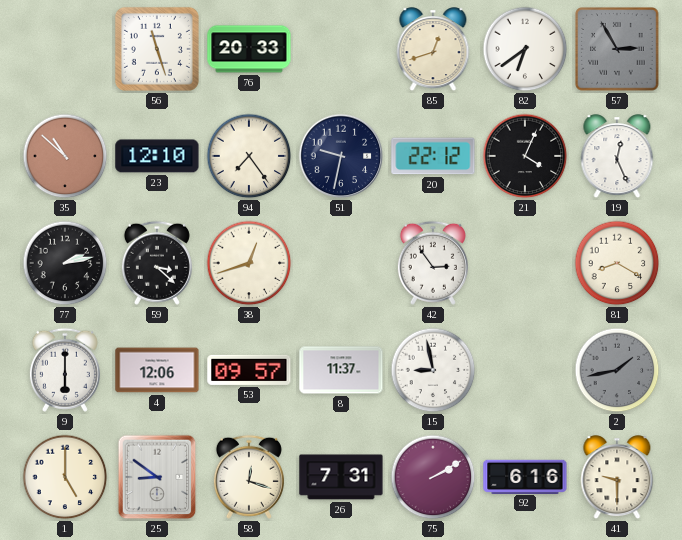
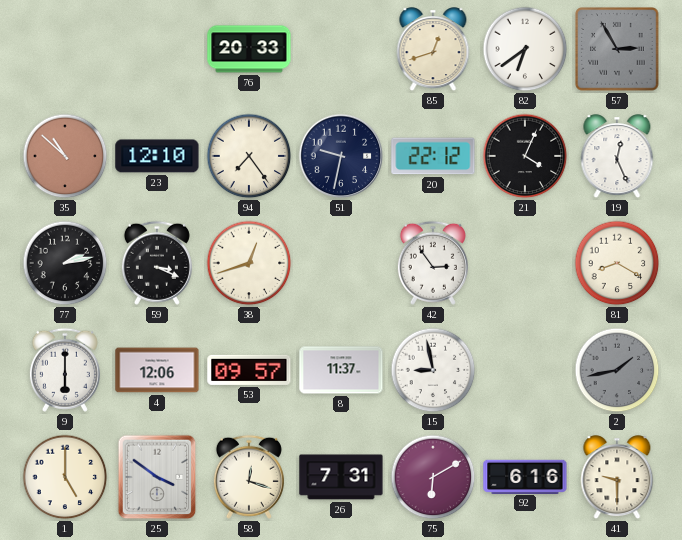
56: 11:27 -> none (157, 49)
59: 3:22 -> 3:19 (157, 263)
25: 8:51 -> 3:51 (157, 477)
75: 2:10 -> 6:10 (433, 477)
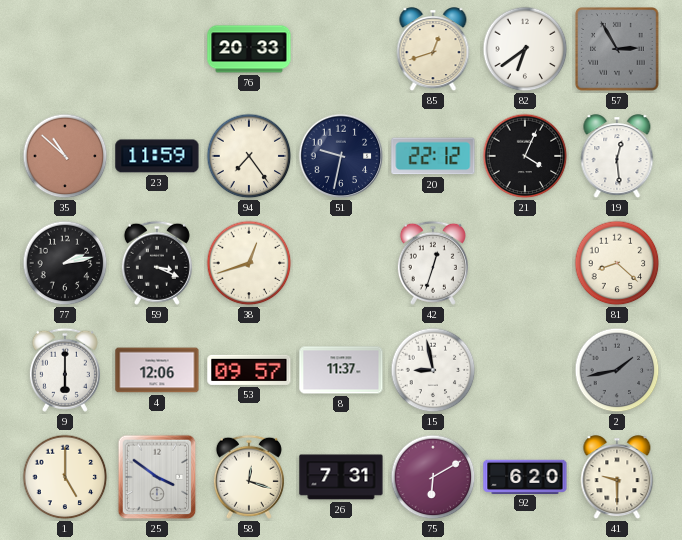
23: 12:10 -> 11:59 (157, 156)
19: 12:26 -> 12:29 (617, 157)
42: 2:54 -> 12:33 (433, 263)
81: 8:20 -> 8:22 (617, 263)
92: 6:16 -> 6:20 (525, 476)
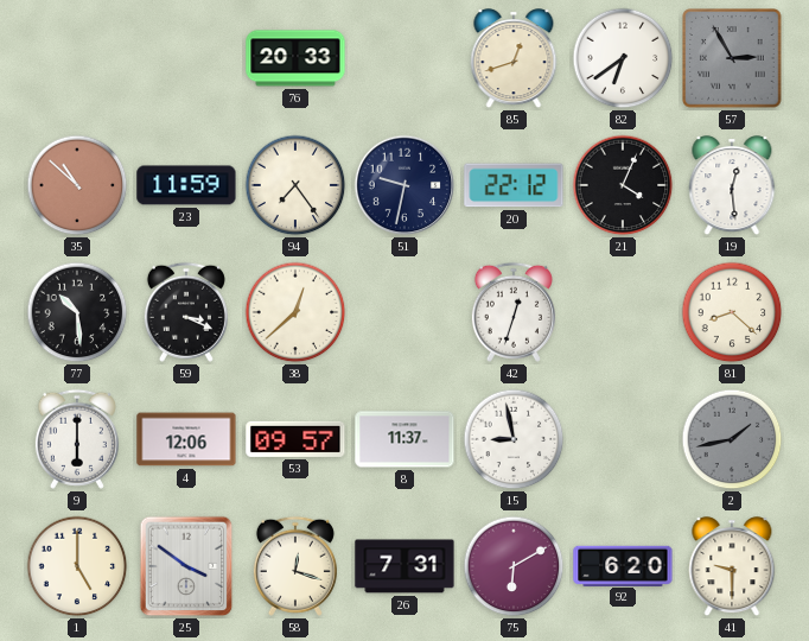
77: 2:13 -> 10:29 (77, 312)
38: 12:42 -> 12:38 (295, 312)
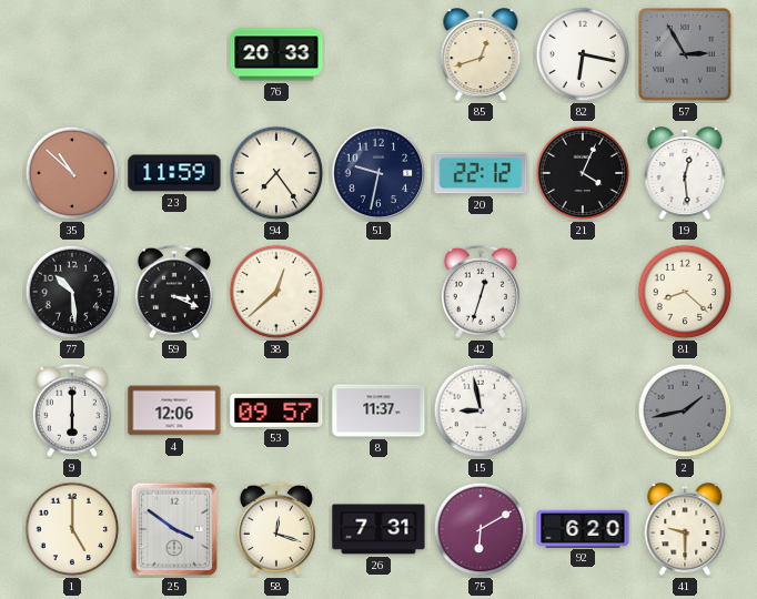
82: 6:39 -> 6:17 (583, 54)
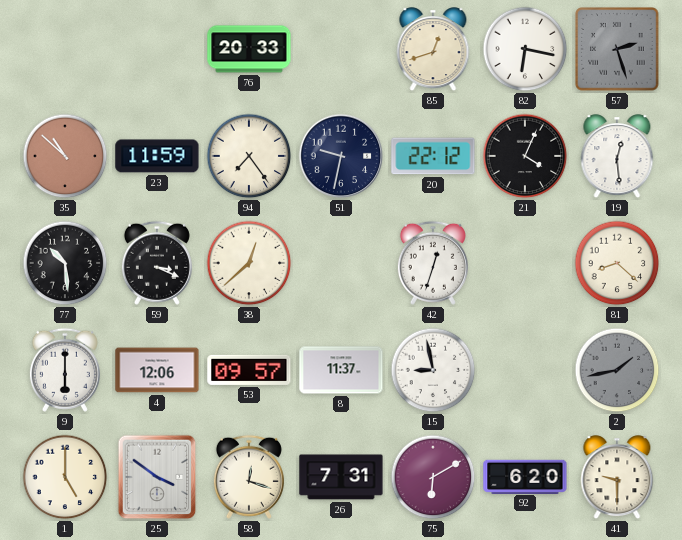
57: 2:55 -> 2:27 (617, 49)
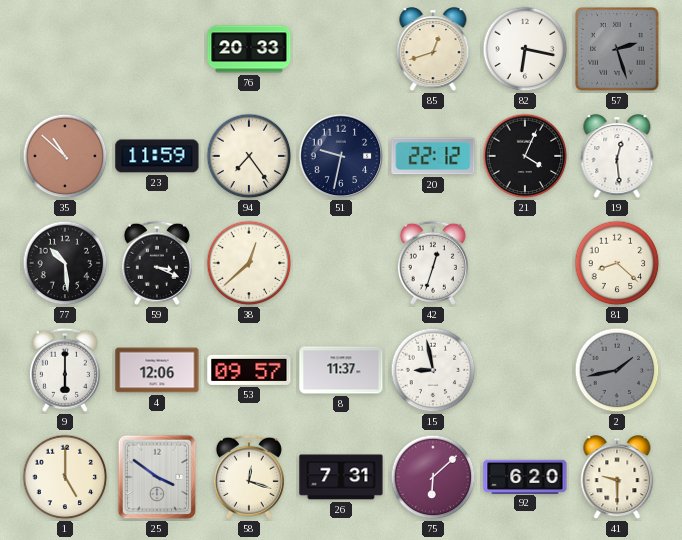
75: 6:10 -> 6:08 (433, 477)
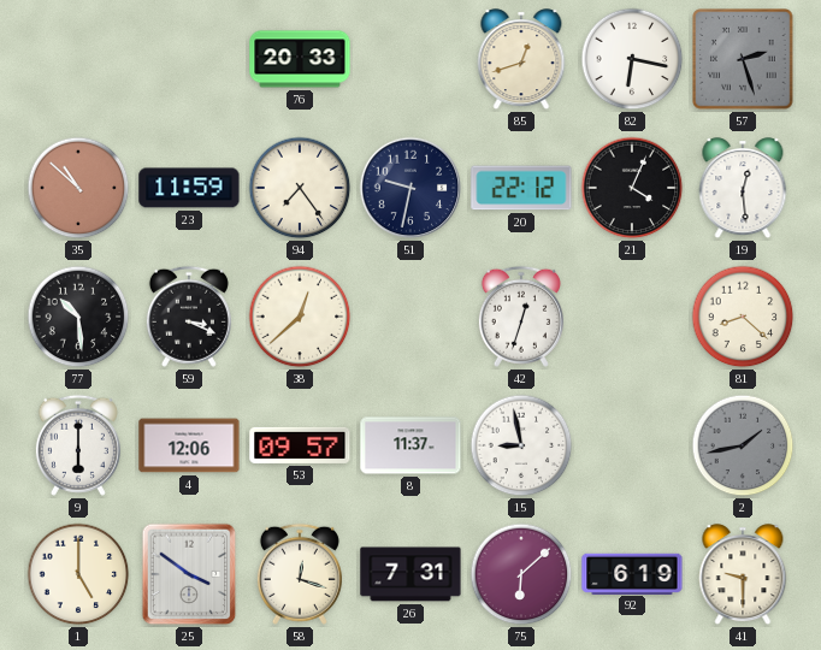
92: 6:20 -> 6:19 (632, 573)
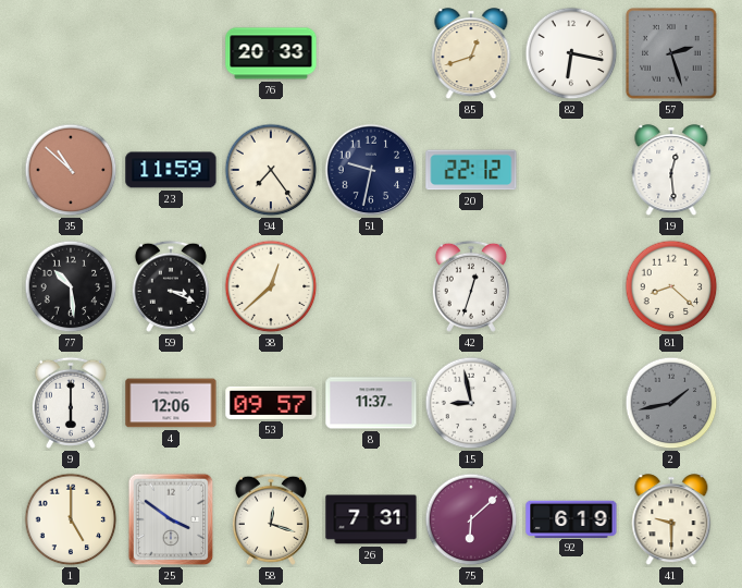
21: 4:04 -> none (632, 188)
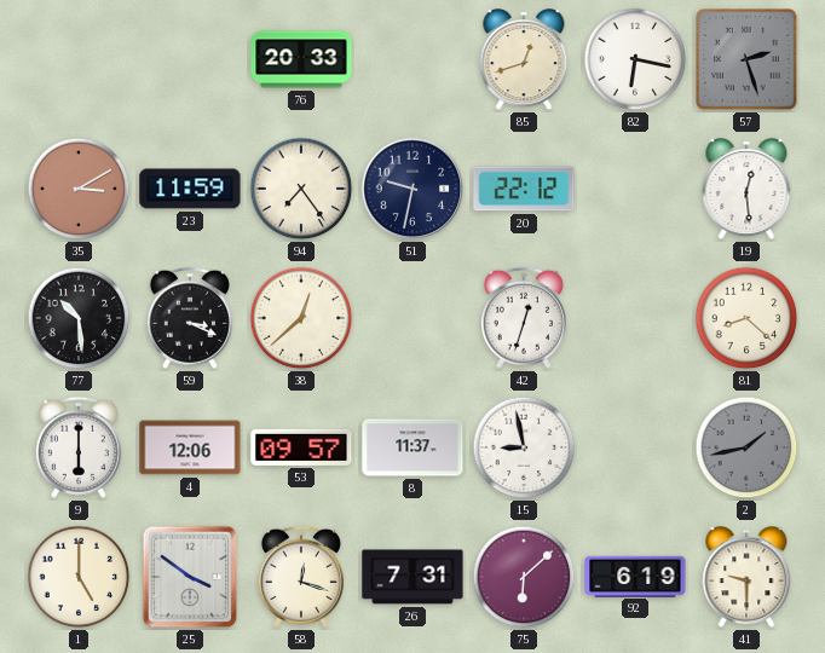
35: 10:52 -> 3:10 (79, 189)
